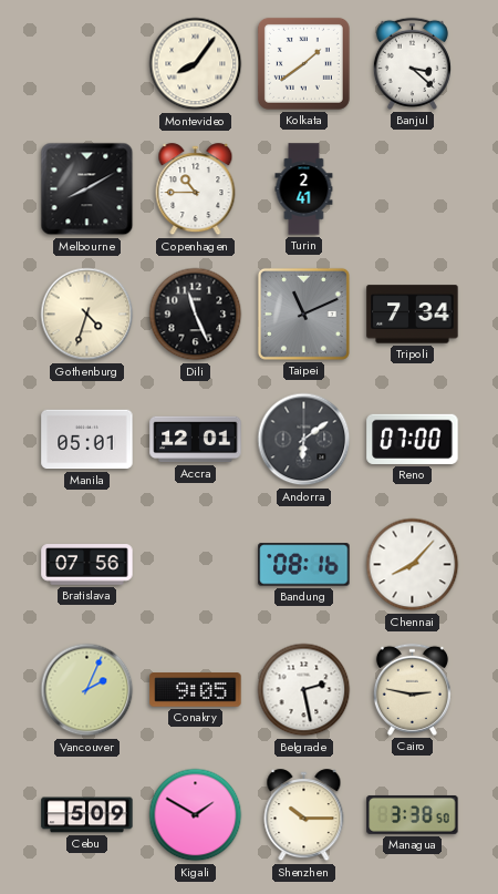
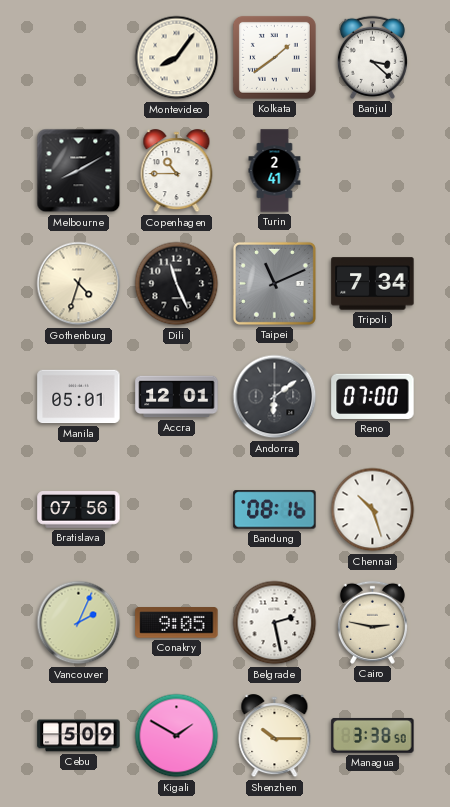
Chennai: 8:07 -> 10:27 (373, 510)
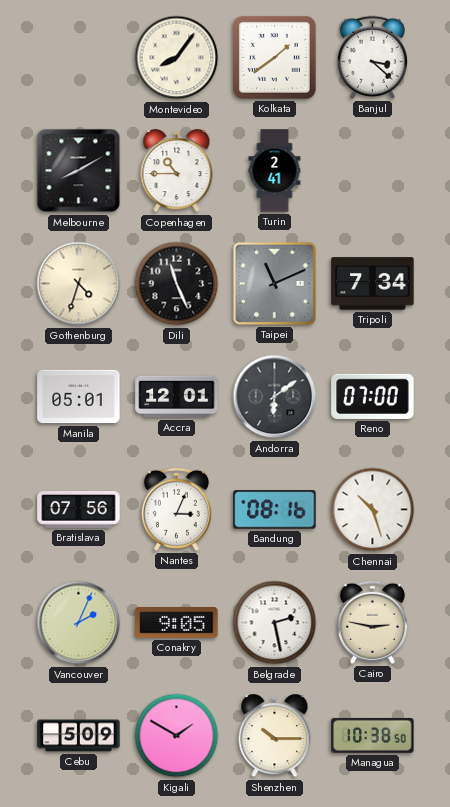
Nantes: none -> 3:04 (176, 509)
Managua: 3:38 -> 10:38 (373, 735)
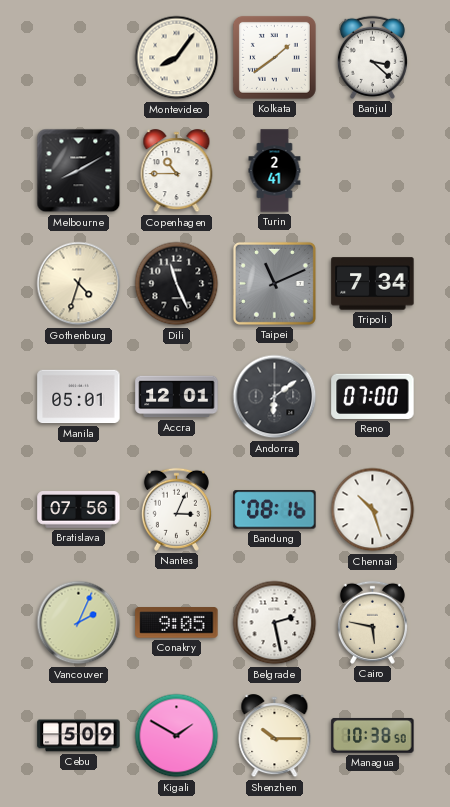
Cairo: 2:47 -> 5:47 (372, 622)
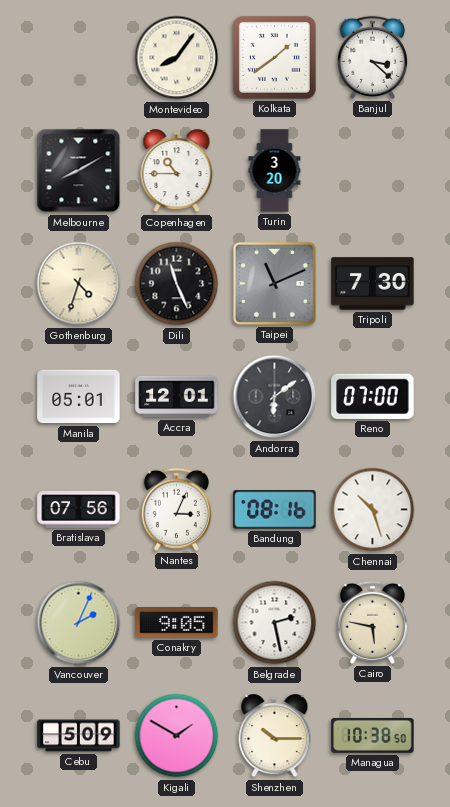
Turin: 2:41 -> 3:20 (275, 171)
Tripoli: 7:34 -> 7:30 (373, 284)
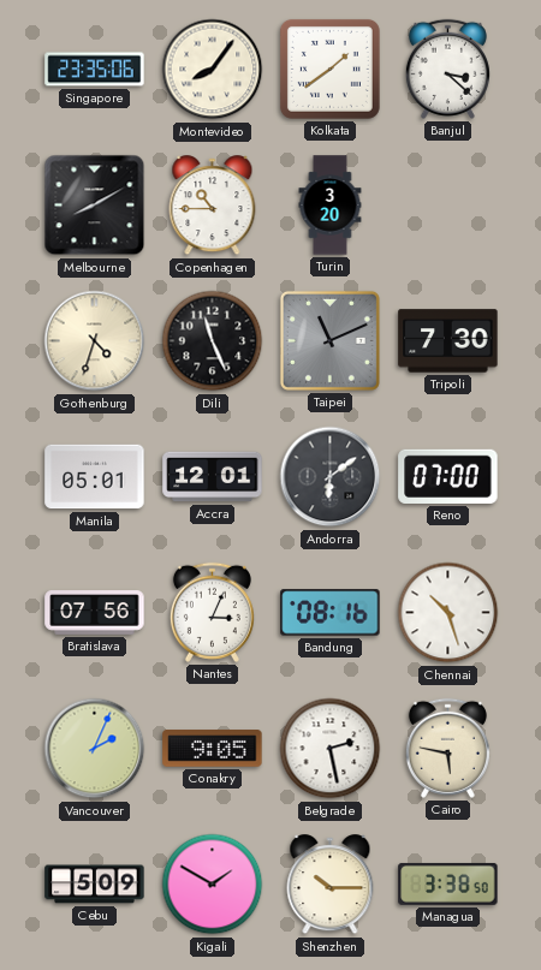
Singapore: none -> 23:35 (95, 70)
Managua: 10:38 -> 3:38 (448, 883)
